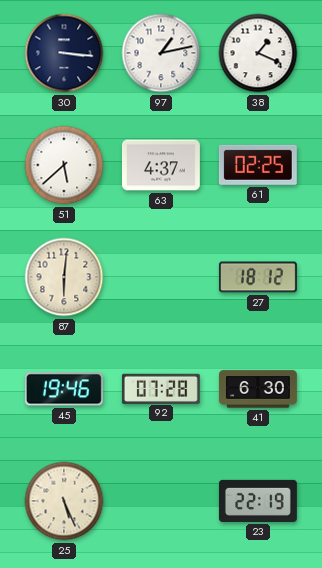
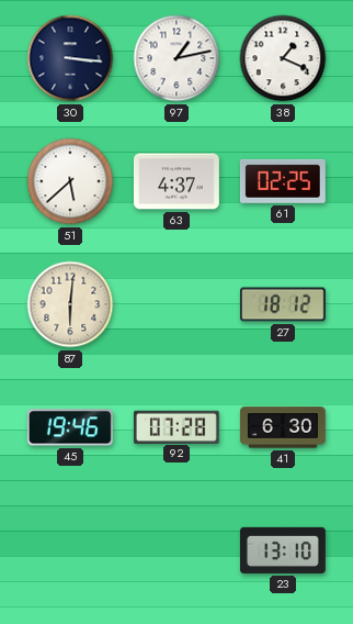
25: 5:26 -> none (64, 501)
23: 22:19 -> 13:10 (283, 550)
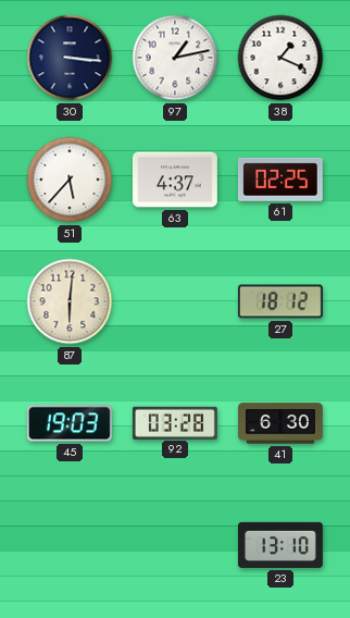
51: 5:38 -> 5:37 (70, 180)
45: 19:46 -> 19:03 (70, 423)
92: 07:28 -> 03:28 (175, 422)
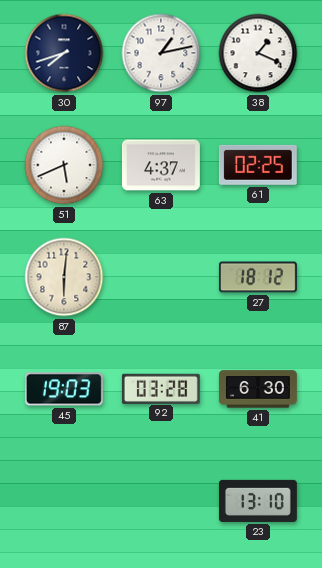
30: 3:16 -> 7:42 (64, 53)
51: 5:37 -> 5:41 (64, 165)
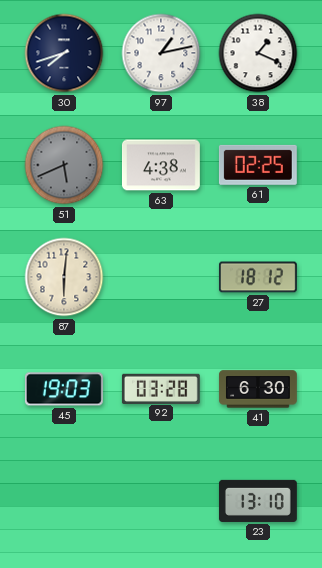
51 dial: white -> grey (64, 165)
63: 4:37 -> 4:38 (161, 165)
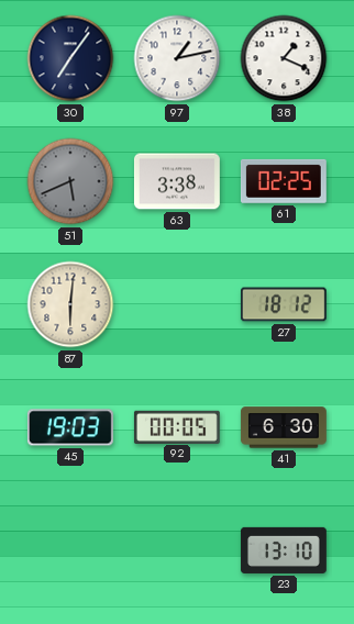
30: 7:42 -> 7:06 (70, 58)
63: 4:38 -> 3:38 (177, 181)
92: 03:28 -> 00:05 (177, 426)
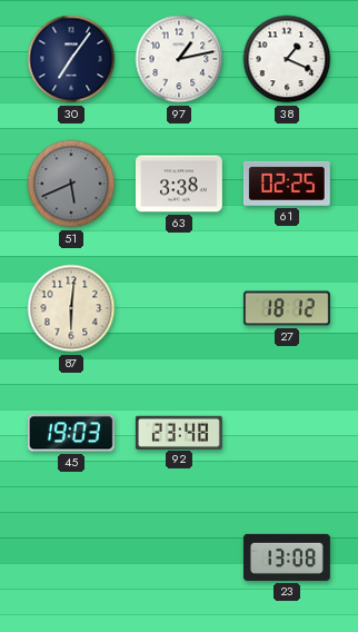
92: 00:05 -> 23:48 (179, 432)
41: 6:30 -> none (284, 427)
23: 13:10 -> 13:08 (287, 557)
